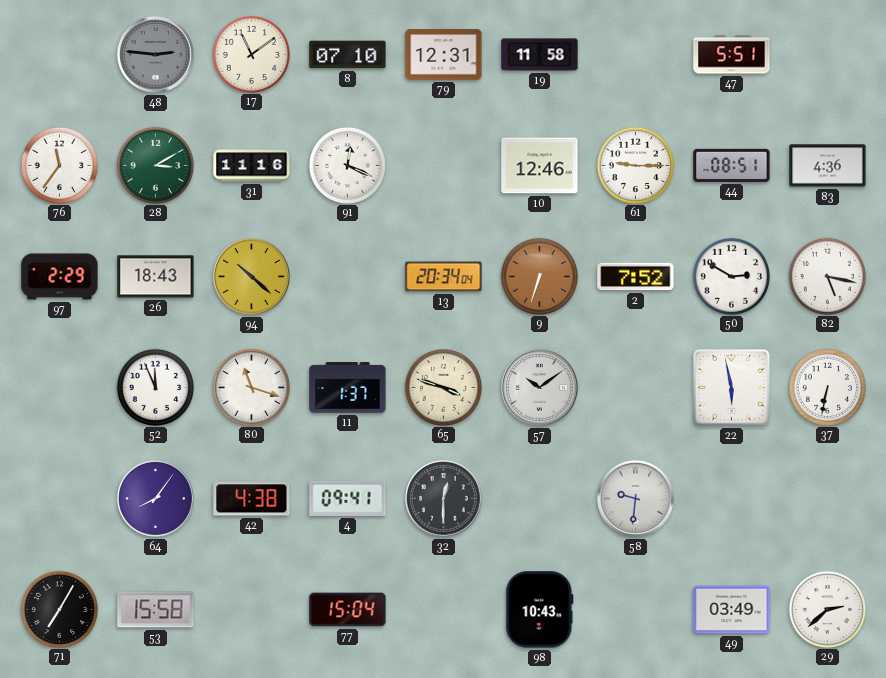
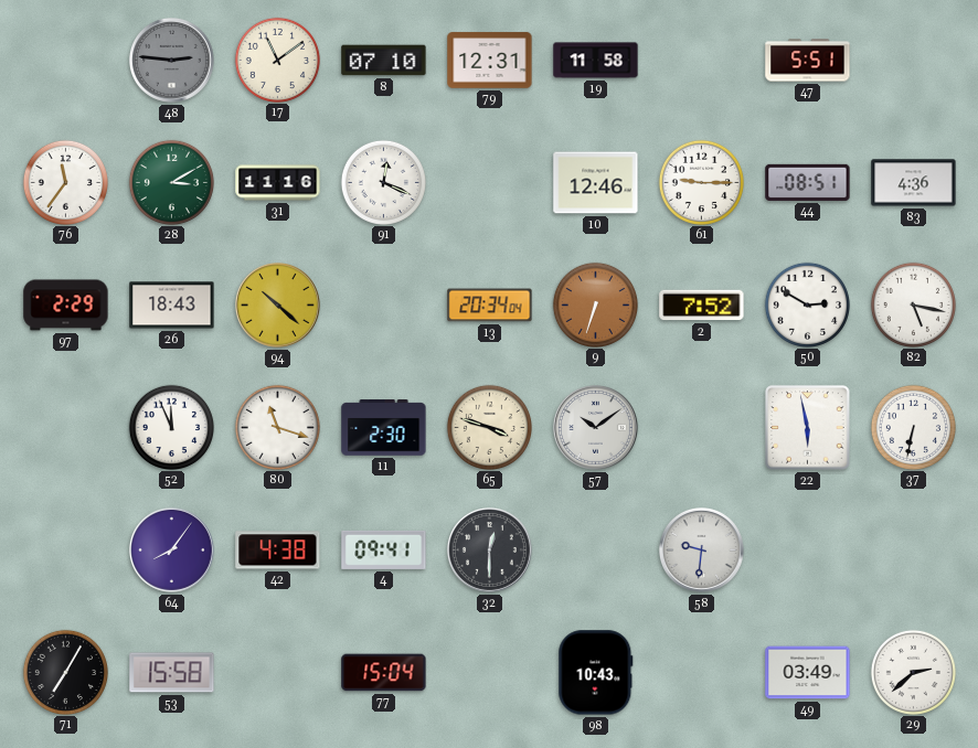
11: 1:37 -> 2:30 (384, 428)
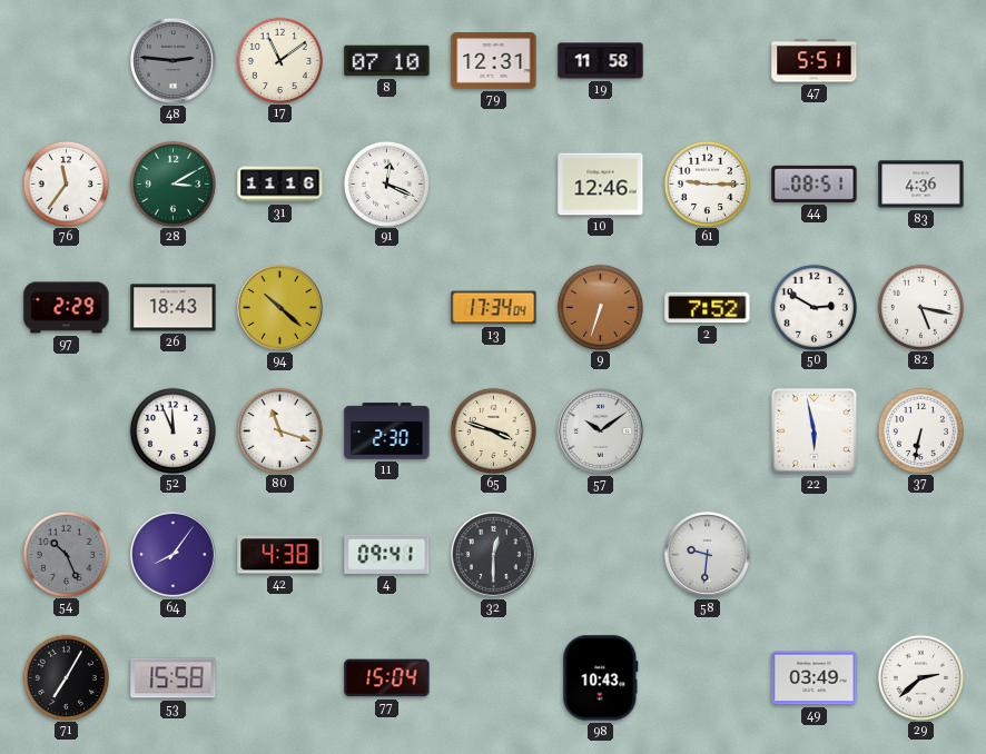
13: 20:34 -> 17:34 (494, 308)
54: none -> 10:26 (66, 554)
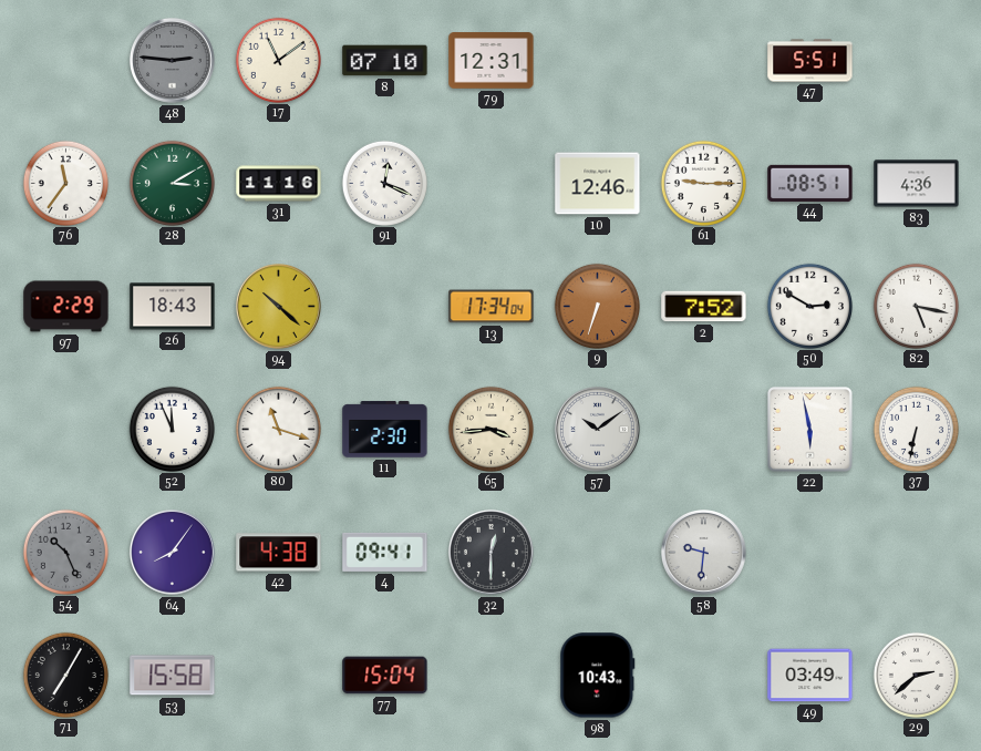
19: 11:58 -> none (601, 61)
65: 3:48 -> 3:44 (491, 429)
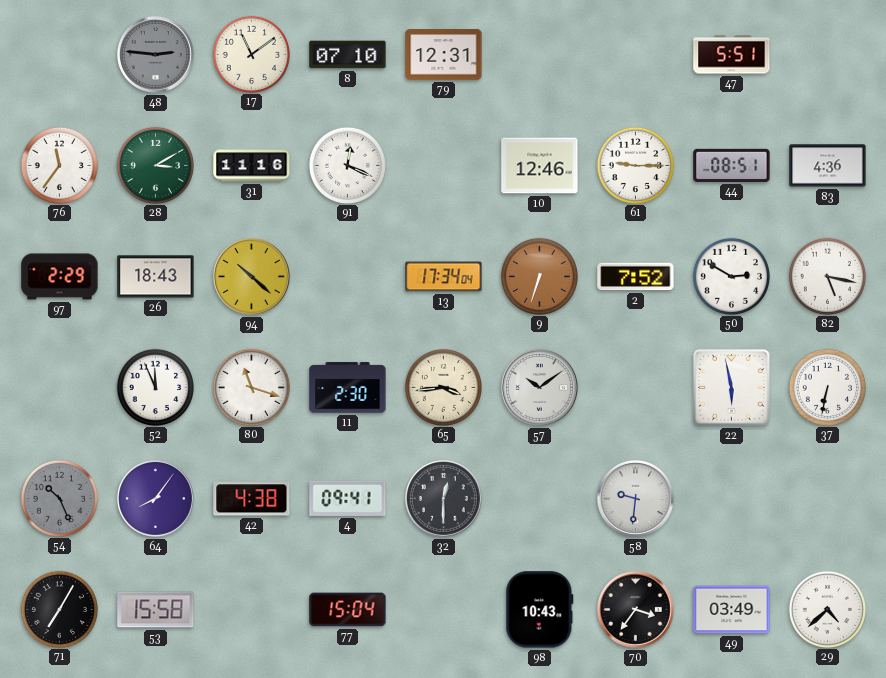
70: none -> 3:36 (636, 610)
29: 2:38 -> 4:38 (827, 609)
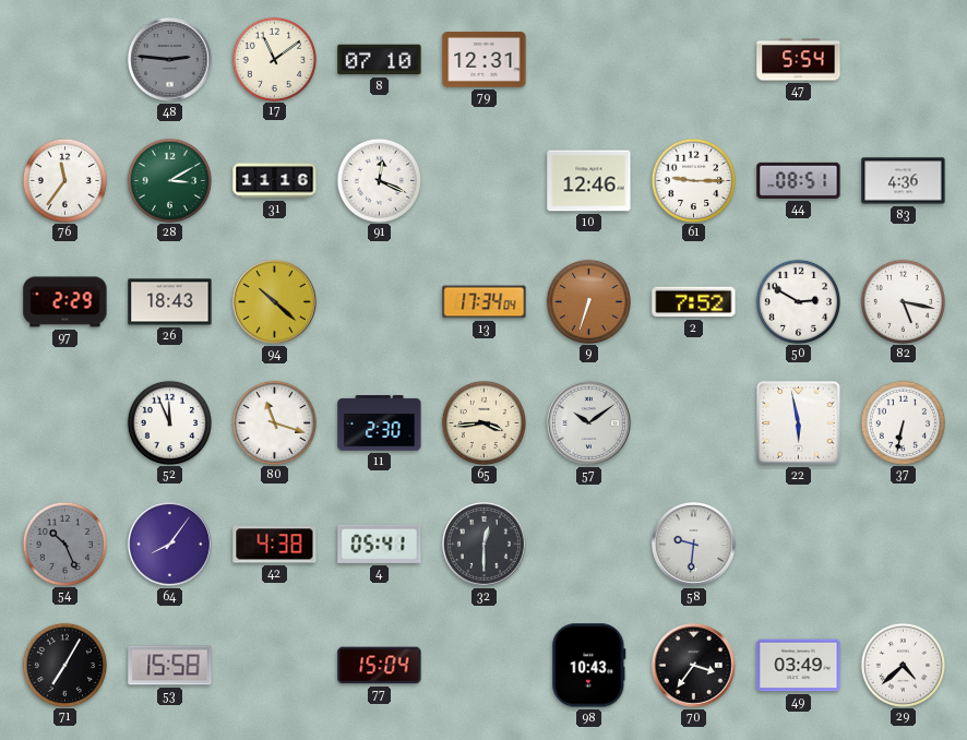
47: 5:51 -> 5:54 (799, 60)
4: 09:41 -> 05:41 (380, 544)
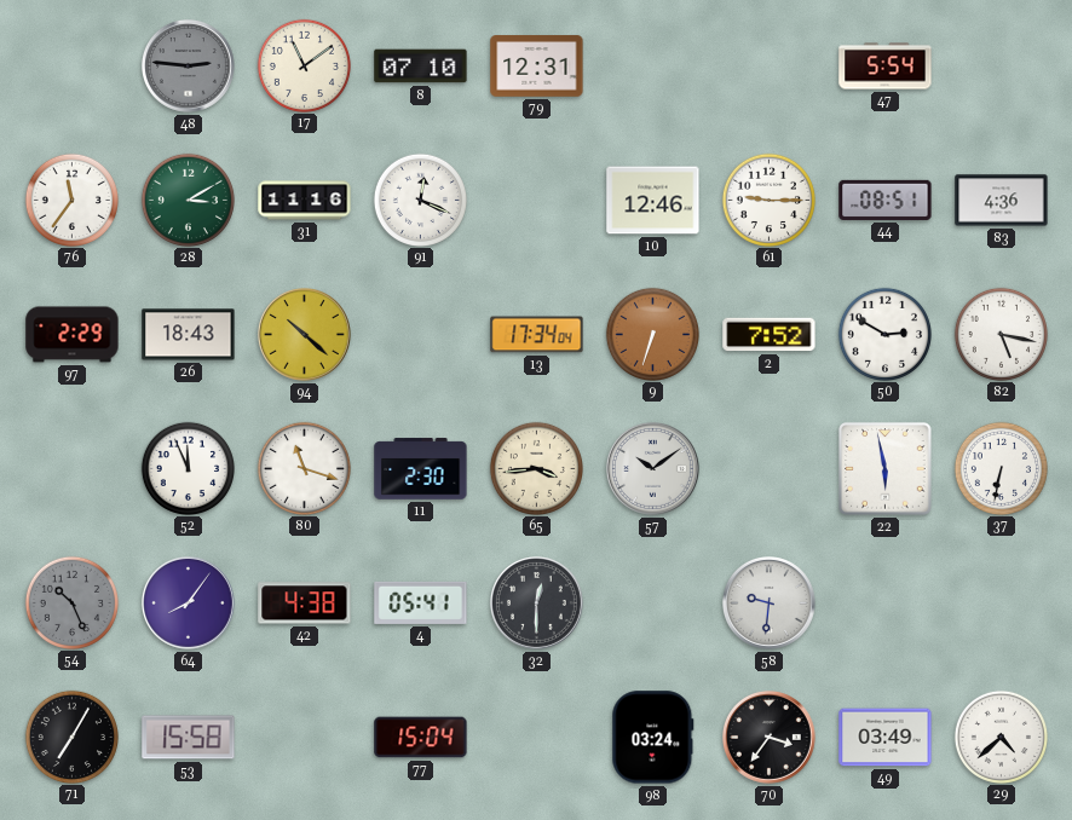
98: 10:43 -> 03:24 (653, 738)
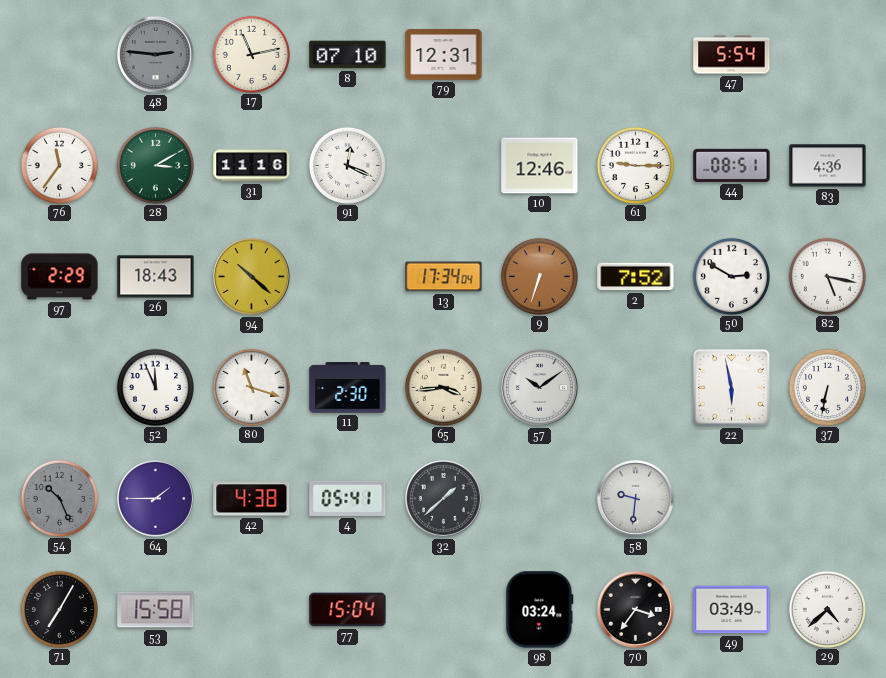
17: 11:09 -> 11:13 (251, 54)
64: 8:06 -> 1:45 (156, 499)
32: 12:30 -> 1:38 (444, 499)
